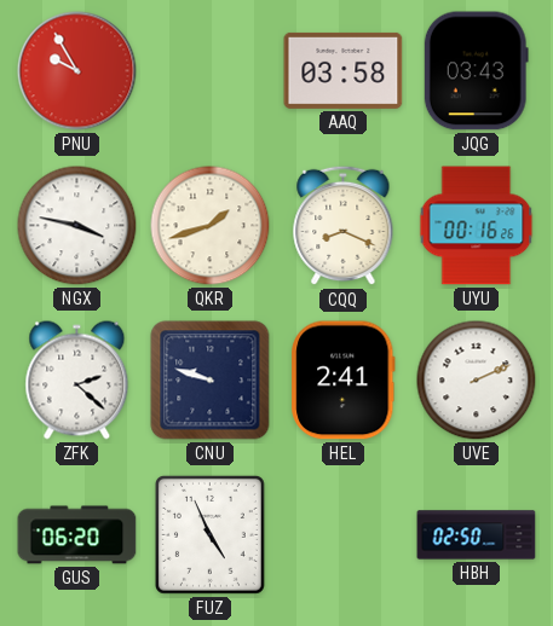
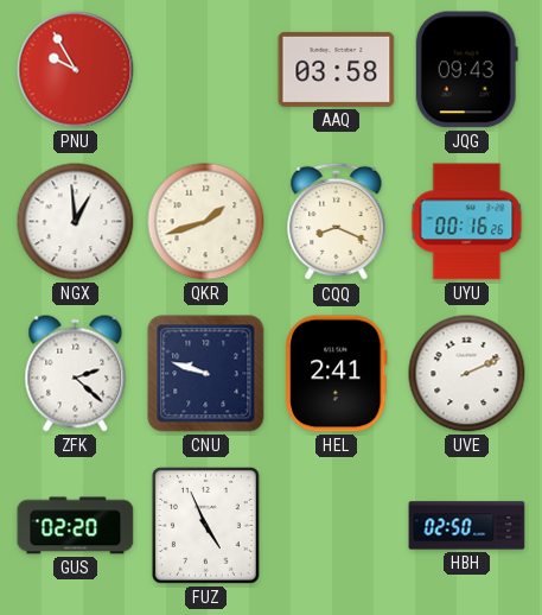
JQG: 03:43 -> 09:43 (466, 70)
NGX: 3:47 -> 12:59 (76, 222)
GUS: 06:20 -> 02:20 (76, 526)
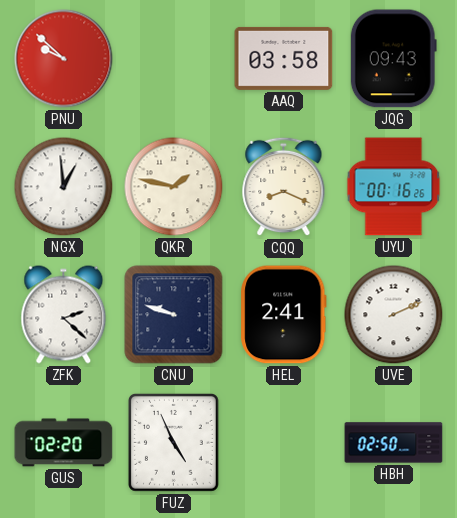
PNU: 9:55 -> 9:52 (64, 59)
QKR: 1:42 -> 1:47 (174, 187)
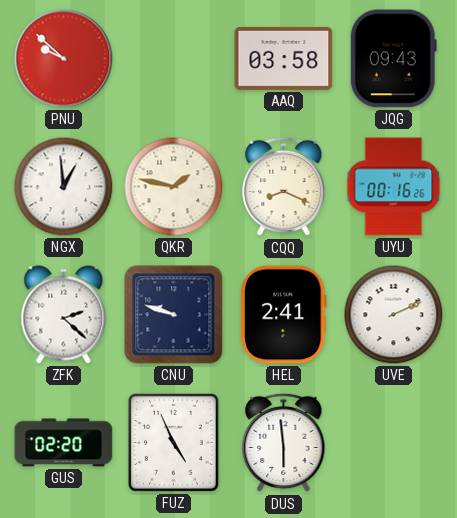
DUS: none -> 5:59 (284, 443)
HBH: 02:50 -> none (394, 443)
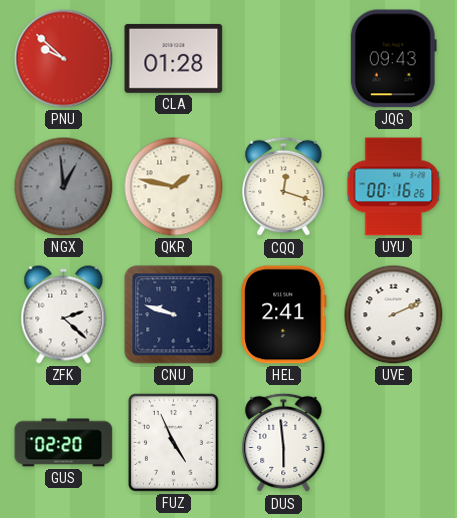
CLA: none -> 01:28 (174, 58)
AAQ: 03:58 -> none (284, 58)
NGX dial: white -> grey (64, 187)
CQQ: 8:19 -> 12:18 (284, 187)
